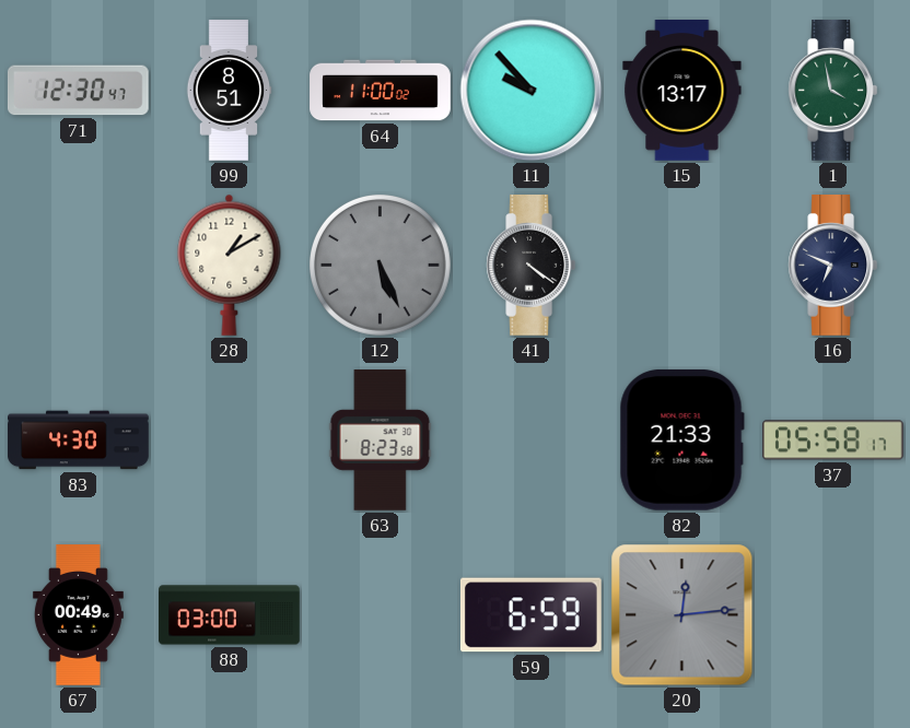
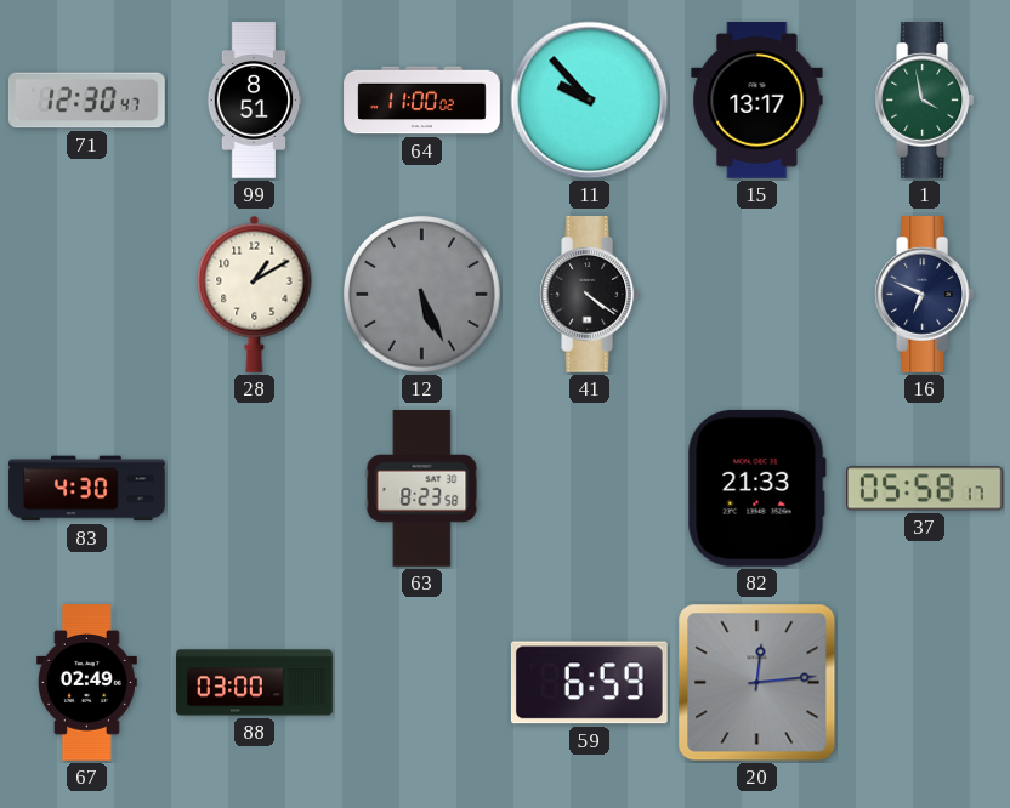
67: 00:49 -> 02:49 (86, 683)
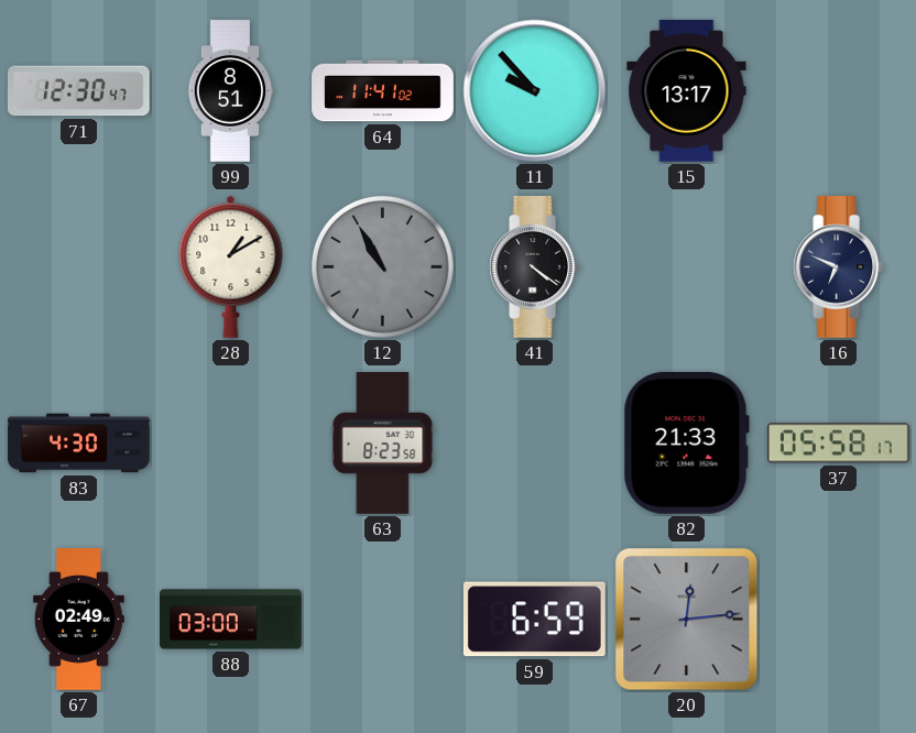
64: 11:00 -> 11:41 (383, 91)
1: 3:58 -> none (925, 101)
12: 5:26 -> 10:55 (382, 266)
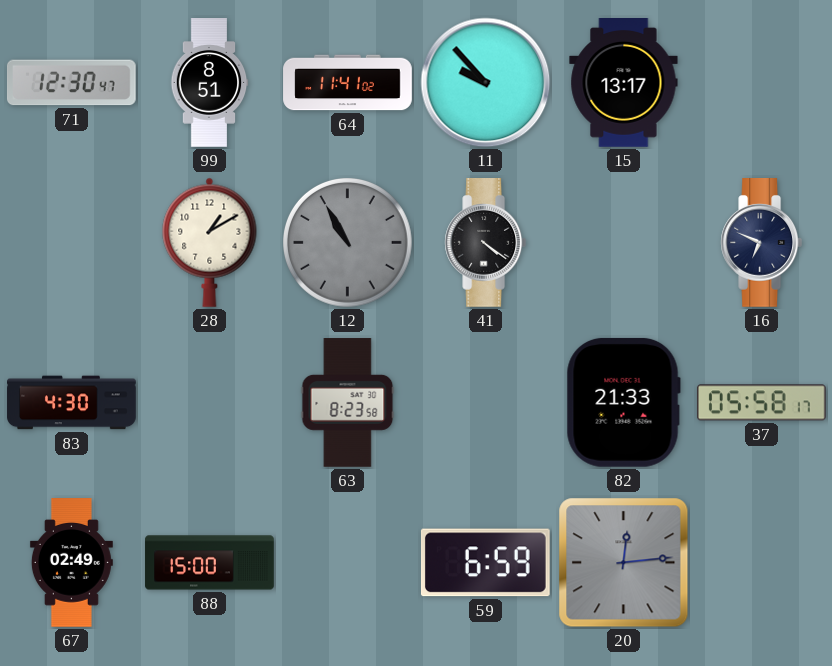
88: 03:00 -> 15:00 (210, 563)
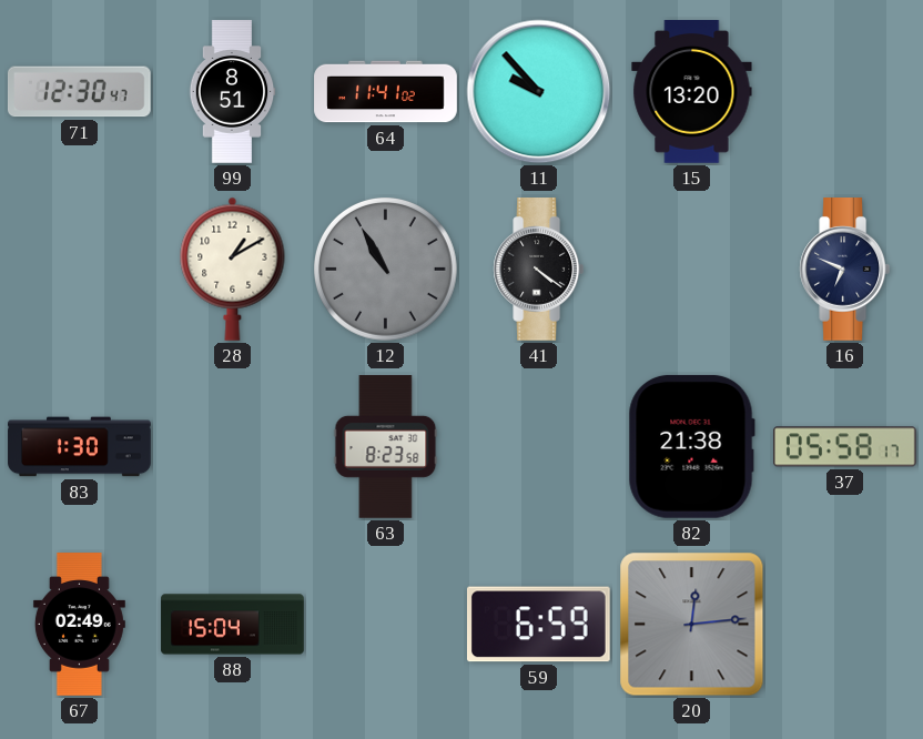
15: 13:17 -> 13:20 (692, 92)
83: 4:30 -> 1:30 (80, 447)
82: 21:33 -> 21:38 (691, 446)
88: 15:00 -> 15:04 (233, 625)
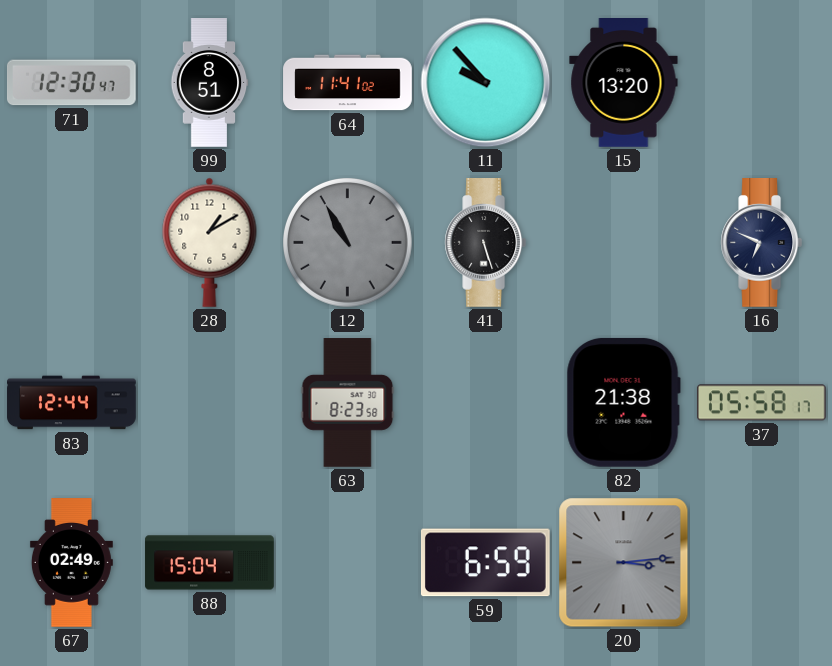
41: 4:21 -> 5:27 (486, 243)
83: 1:30 -> 12:44 (72, 403)
20: 12:14 -> 3:14 (624, 563)
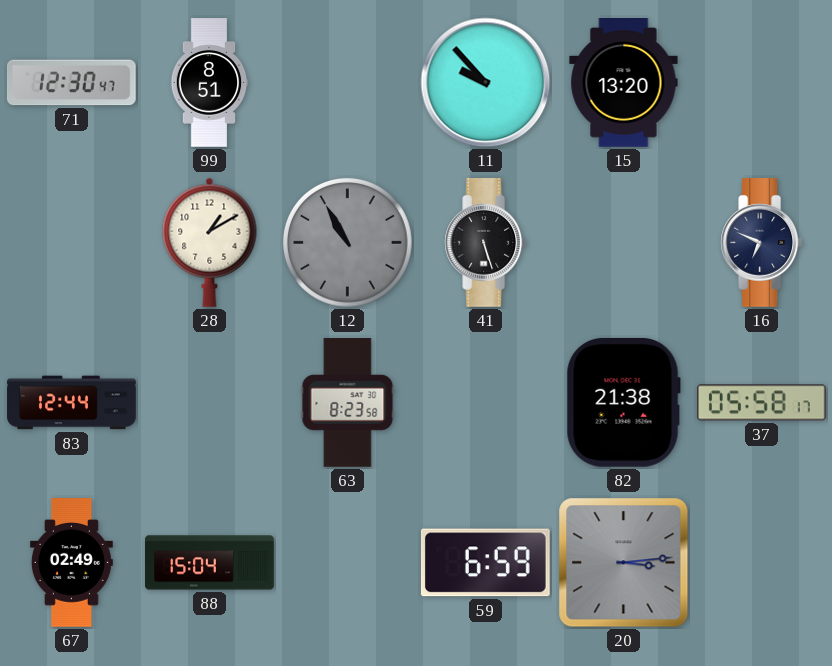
64: 11:41 -> none (348, 83)
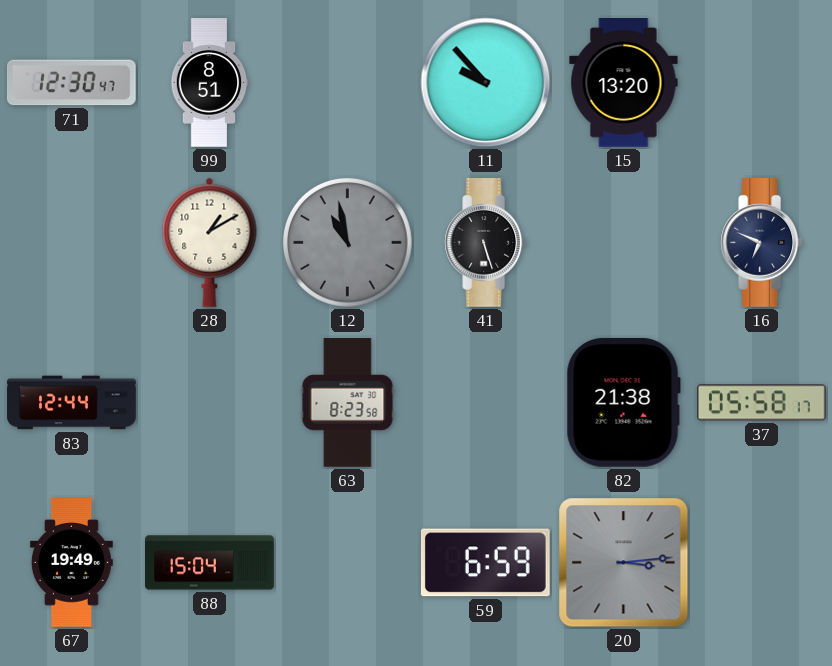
12: 10:55 -> 10:58 (347, 242)
67: 02:49 -> 19:49 (71, 563)
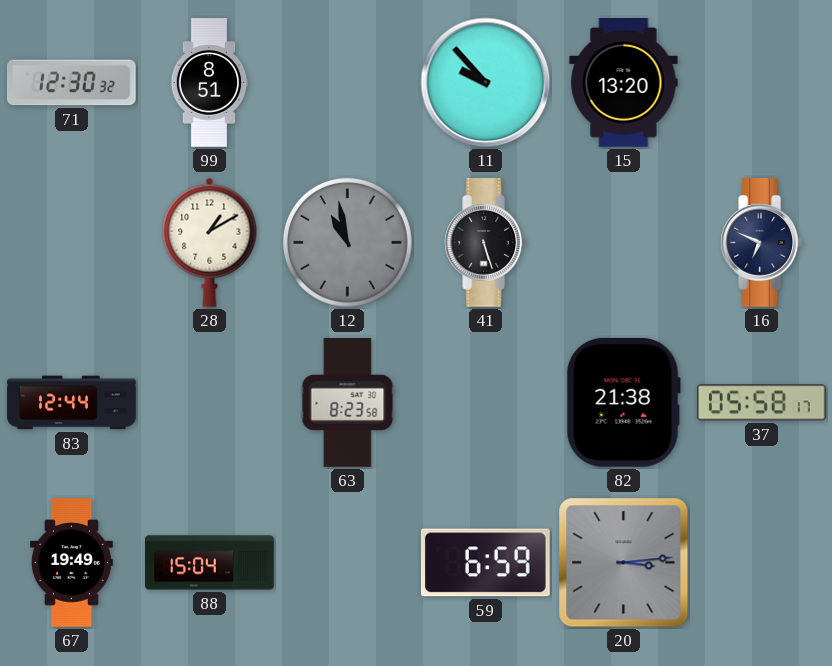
71: 12:30:47 -> 12:30:32 (71, 83)
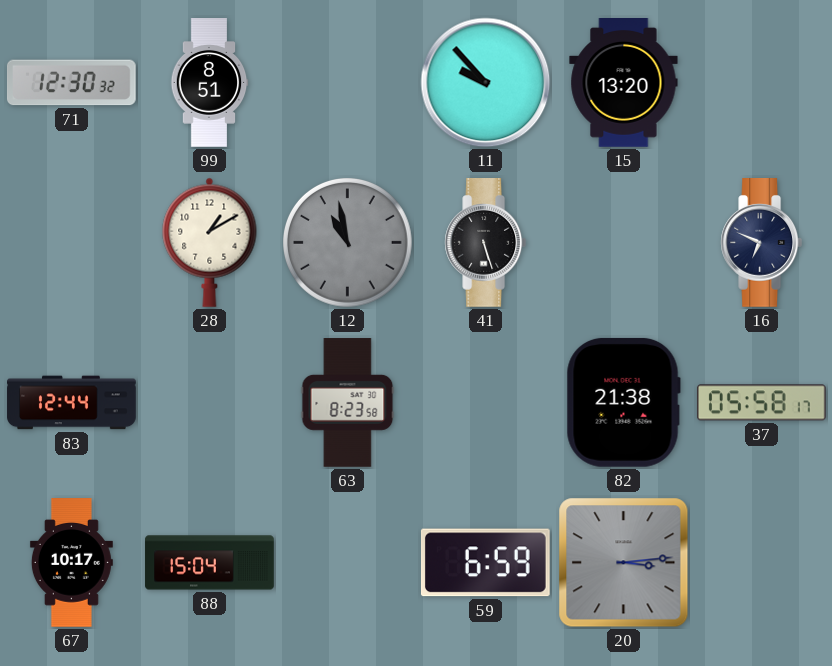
67: 19:49 -> 10:17 (71, 563)
